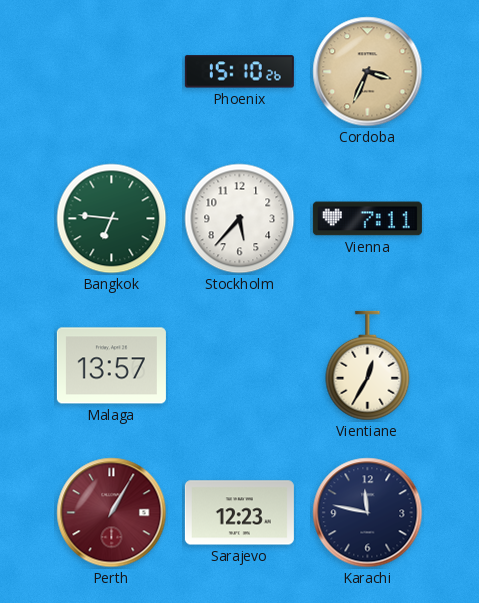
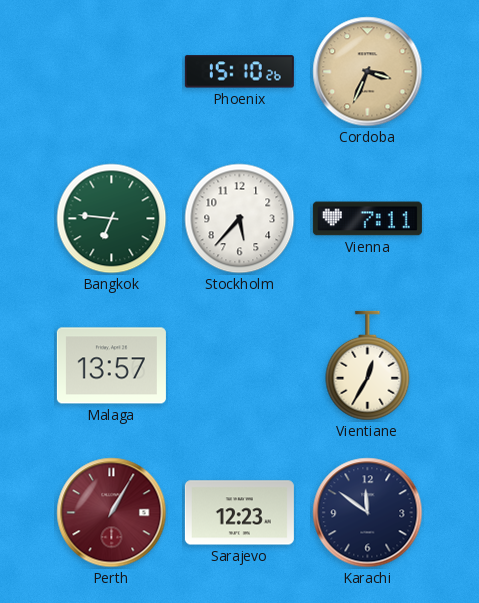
Karachi: 11:47 -> 11:51 (368, 513)
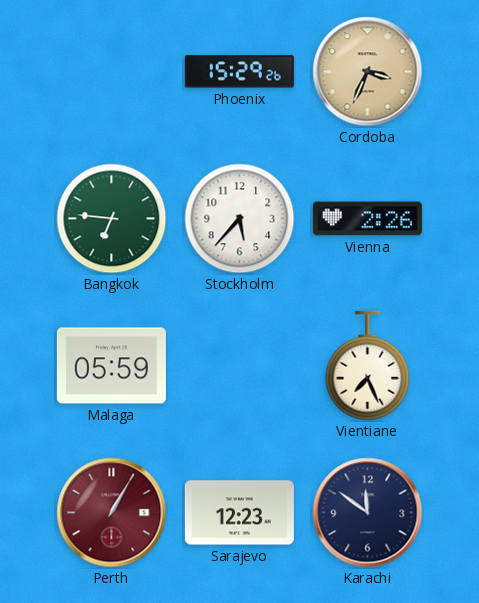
Phoenix: 15:10 -> 15:29 (239, 72)
Vienna: 7:11 -> 2:26 (367, 219)
Malaga: 13:57 -> 05:59 (111, 366)
Vientiane: 12:35 -> 7:26 (368, 366)
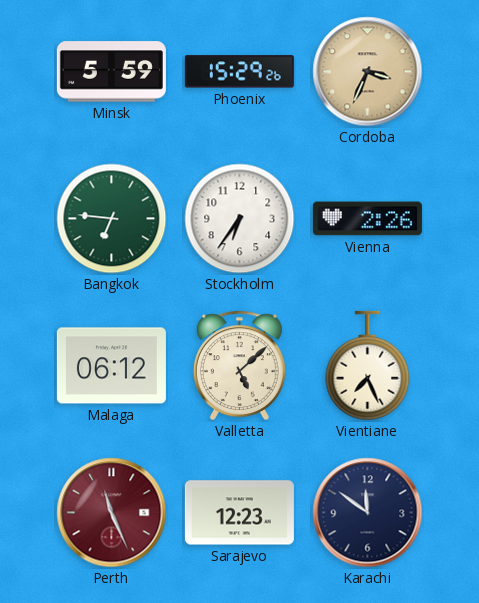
Minsk: none -> 5:59 (111, 72)
Stockholm: 5:37 -> 6:36 (240, 219)
Malaga: 05:59 -> 06:12 (111, 366)
Valletta: none -> 5:08 (239, 366)
Perth: 1:05 -> 11:26 (112, 513)
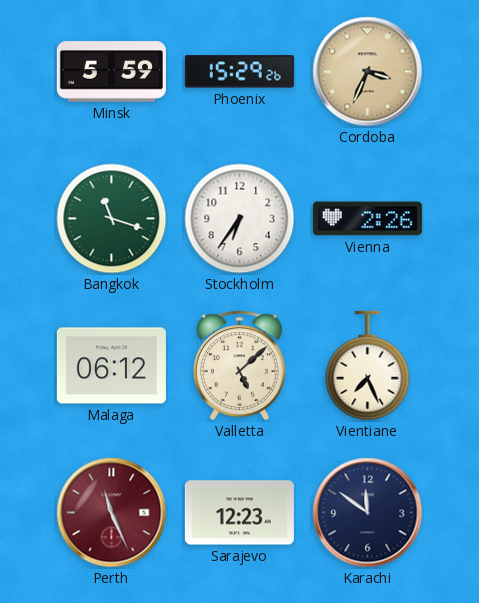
Bangkok: 6:46 -> 11:18 (112, 219)
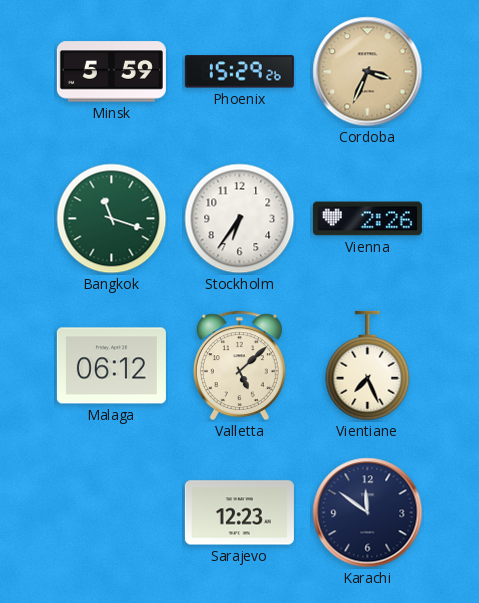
Perth: 11:26 -> none (112, 513)
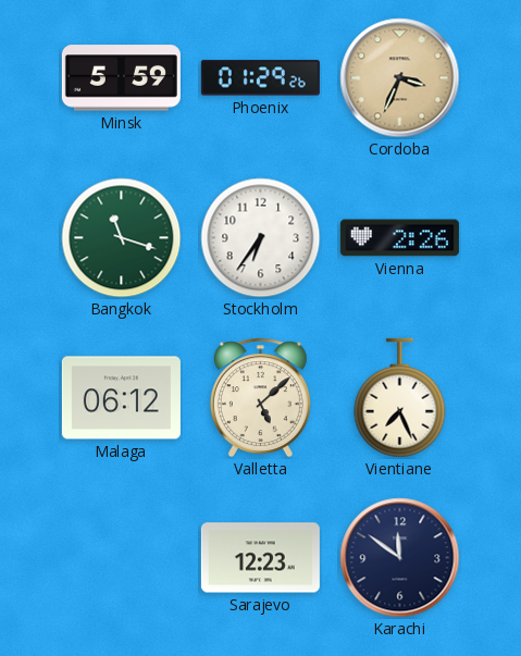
Phoenix: 15:29 -> 01:29 (260, 78)
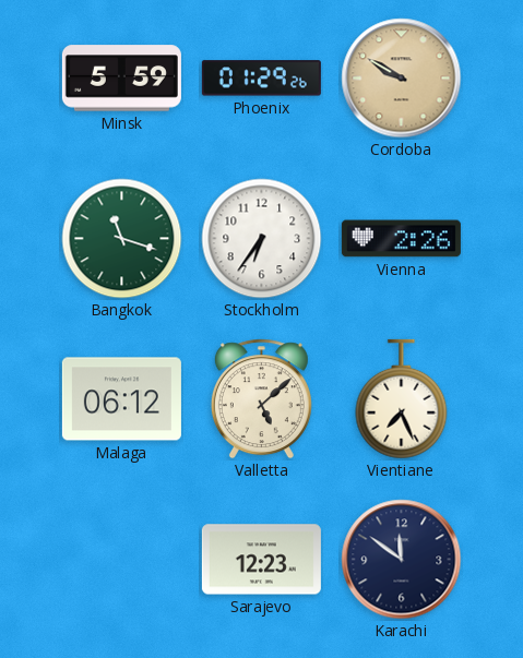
Cordoba: 3:34 -> 9:50 (402, 79)
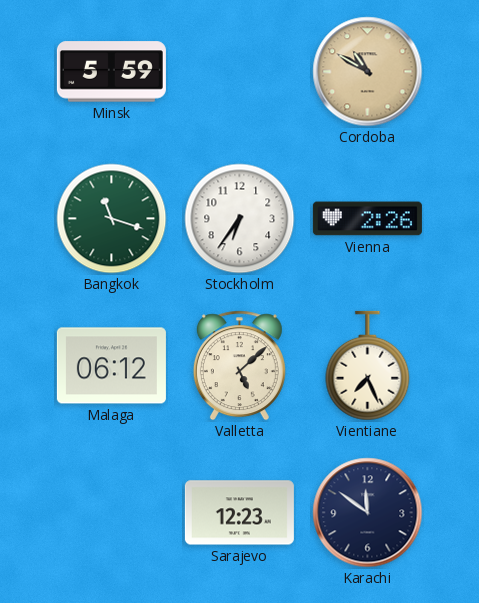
Phoenix: 01:29 -> none (261, 79)
Cordoba: 9:50 -> 10:50 (368, 72)
